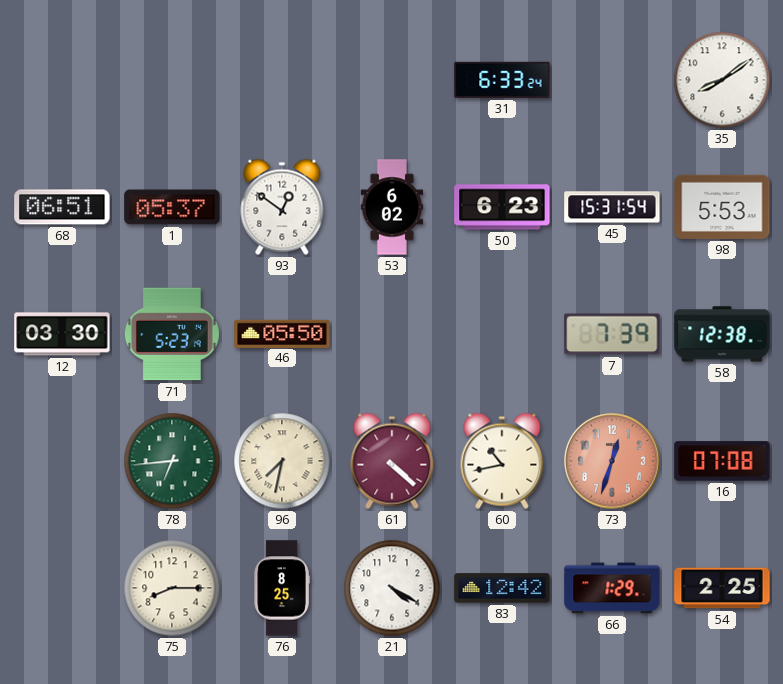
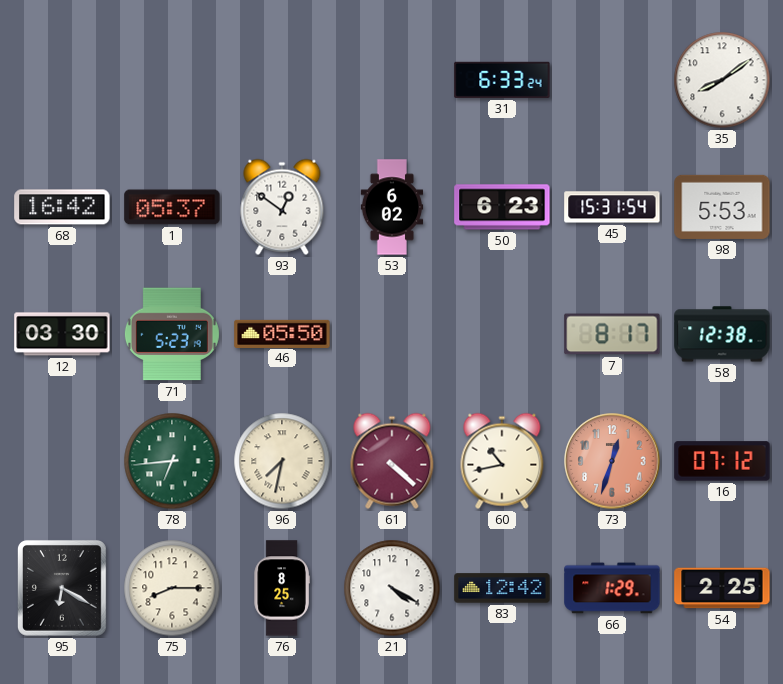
68: 06:51 -> 16:42 (62, 207)
7: 7:39 -> 8:17 (612, 334)
16: 07:08 -> 07:12 (722, 461)
95: none -> 6:20 (62, 588)
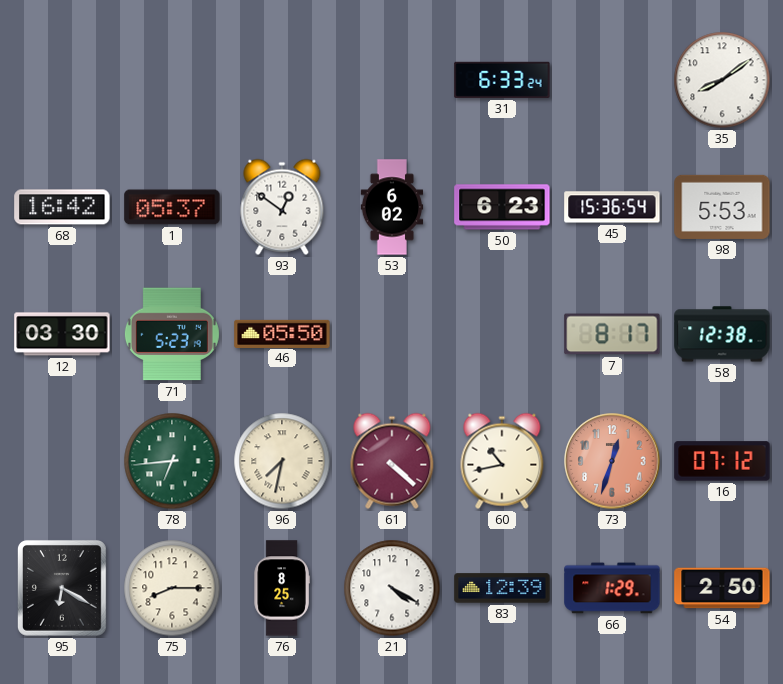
45: 15:31 -> 15:36 (612, 207)
83: 12:42 -> 12:39 (502, 588)
54: 2:25 -> 2:50 (722, 588)
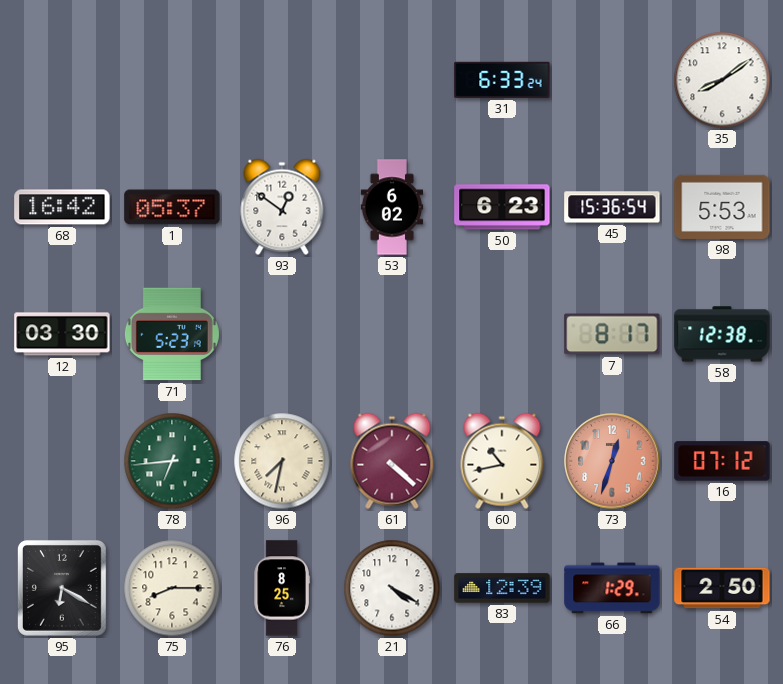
46: 05:50 -> none (282, 333)
